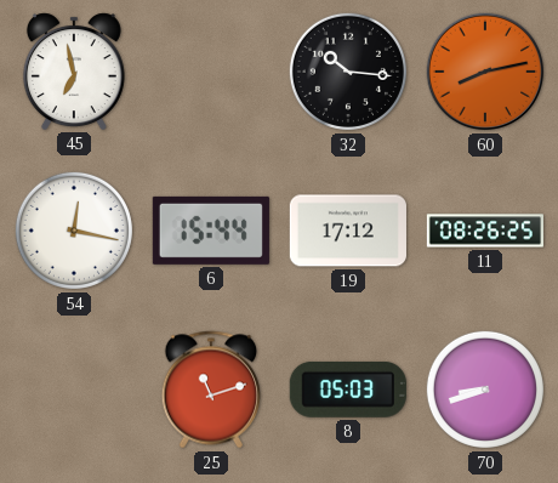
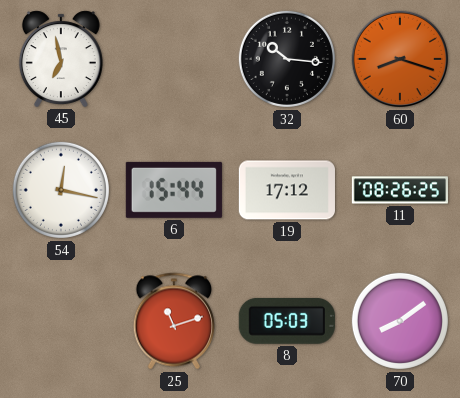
60: 8:13 -> 8:18 (400, 59)
70: 8:42 -> 8:09 (400, 321)
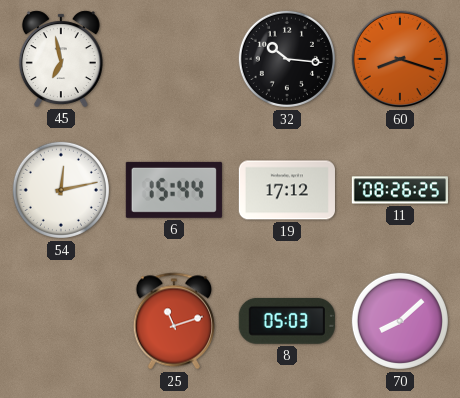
54: 12:17 -> 12:13 (61, 190)
70: 8:09 -> 8:08 (400, 321)
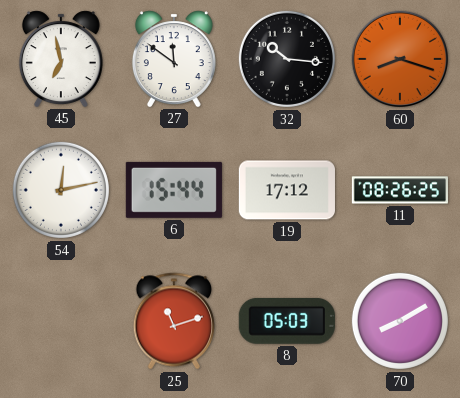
27: none -> 11:51 (174, 59)
70: 8:08 -> 8:10 (400, 321)
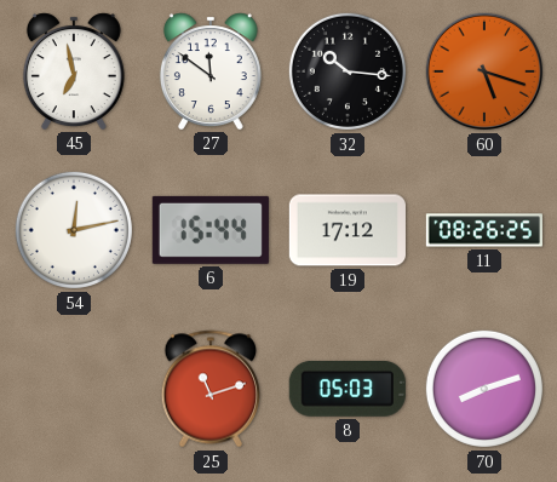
60: 8:18 -> 5:18 (484, 71)
70: 8:10 -> 8:12 (484, 389)
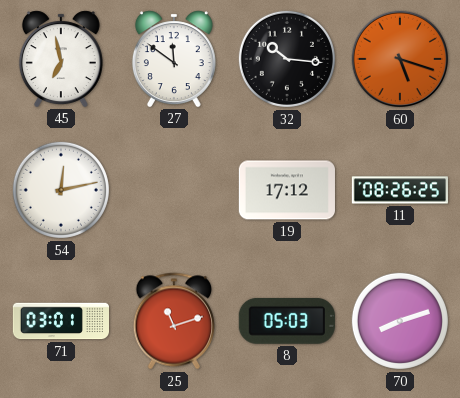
6: 15:44 -> none (211, 230)
71: none -> 03:01 (60, 321)
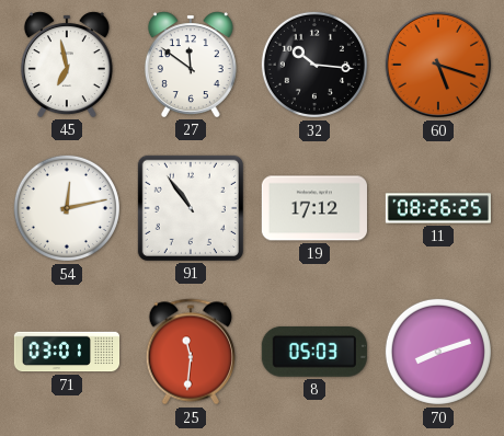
91: none -> 10:54 (191, 208)
25: 11:12 -> 11:31 (191, 352)
